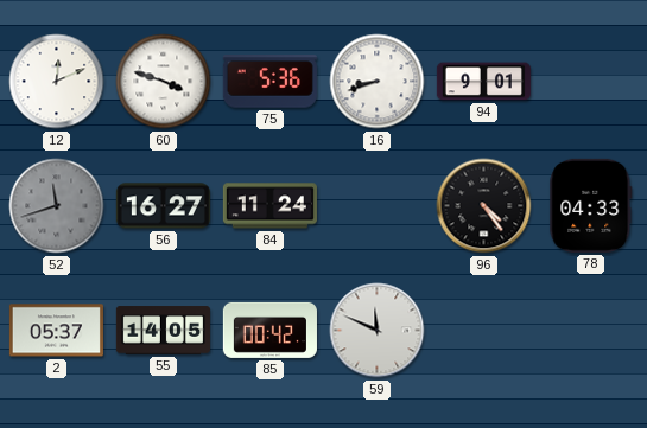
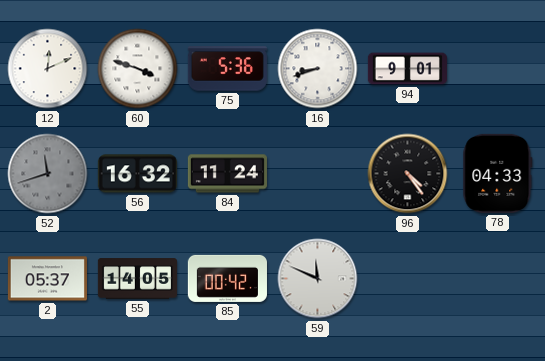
56: 16:27 -> 16:32 (137, 174)
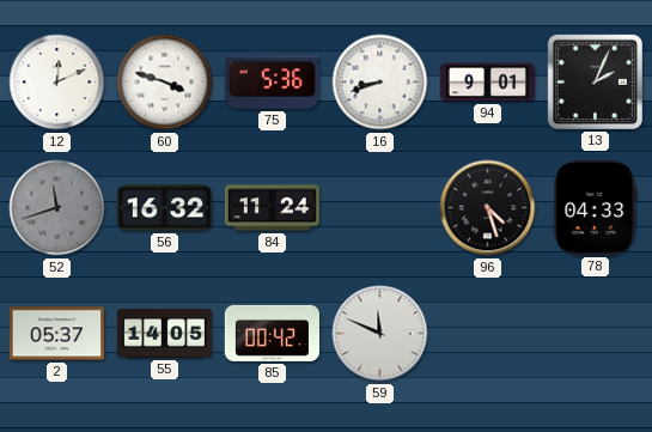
13: none -> 2:04 (595, 81)
96: 4:24 -> 4:27 (488, 208)
